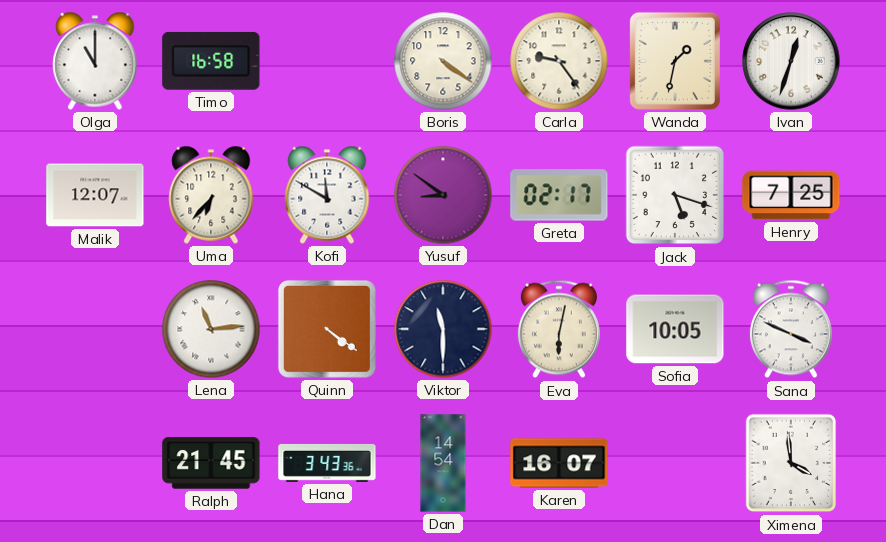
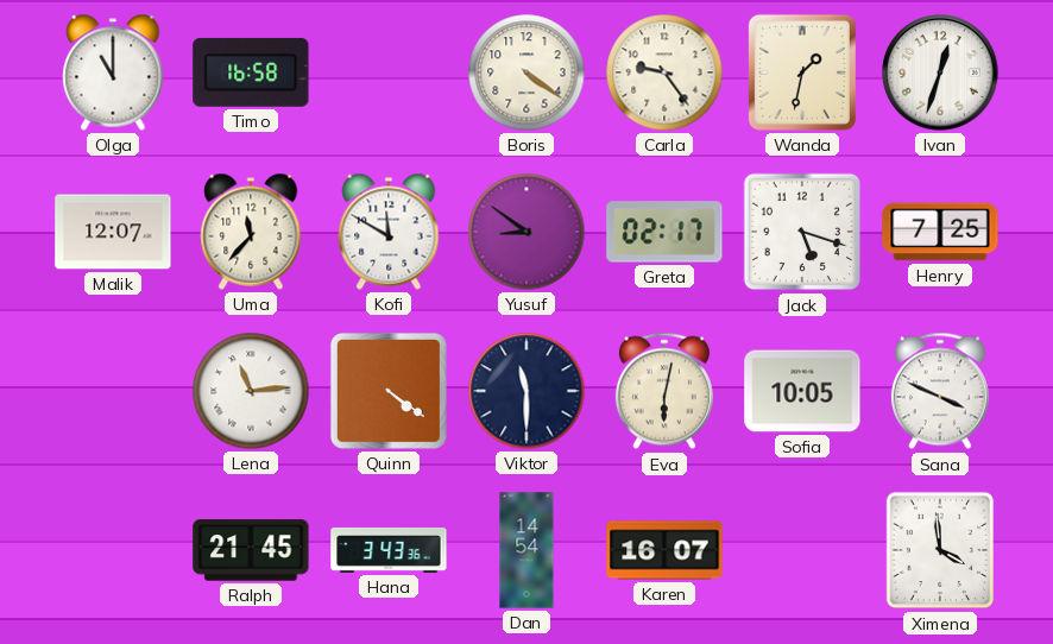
Uma: 6:37 -> 11:37 (251, 232)
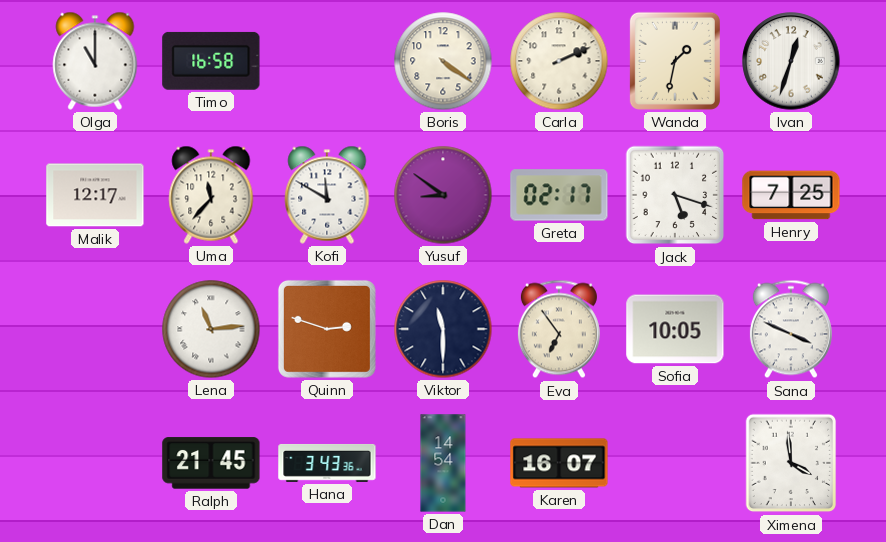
Carla: 9:24 -> 2:11 (559, 61)
Malik: 12:07 -> 12:17 (95, 195)
Quinn: 4:21 -> 2:48 (327, 329)
Eva: 6:02 -> 6:54 (559, 329)
